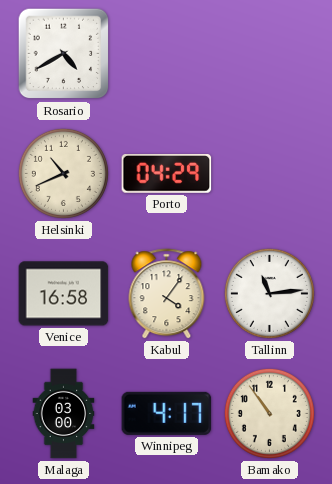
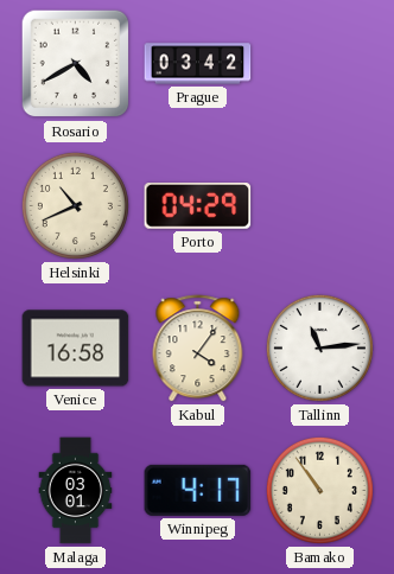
Prague: none -> 03:42 (198, 64)
Malaga: 03:00 -> 03:01 (76, 491)
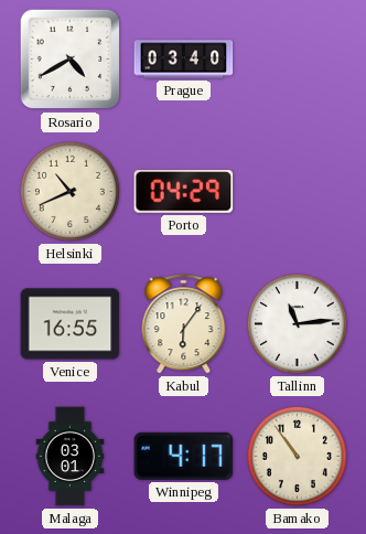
Prague: 03:42 -> 03:40 (184, 60)
Venice: 16:58 -> 16:55 (71, 324)
Kabul: 4:06 -> 6:06 (184, 324)
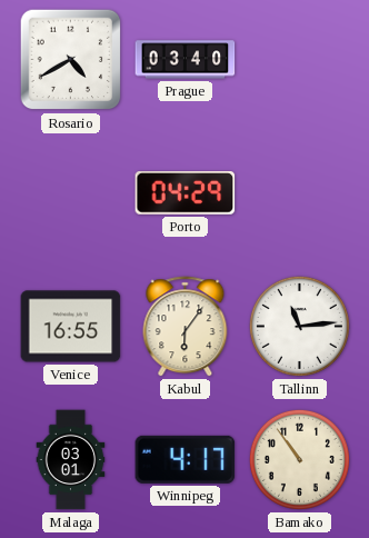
Helsinki: 10:41 -> none (69, 191)
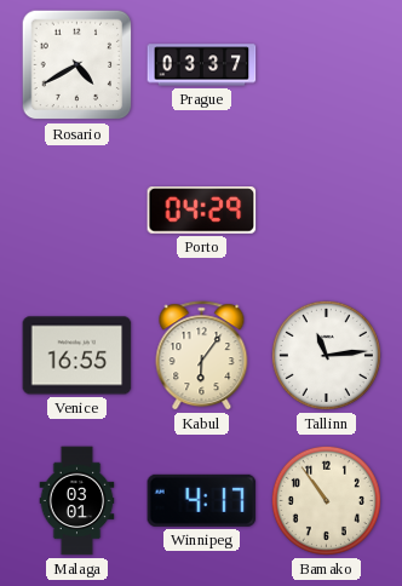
Prague: 03:40 -> 03:37 (202, 65)
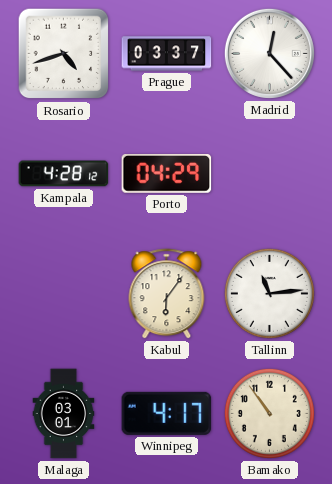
Rosario: 4:40 -> 4:42 (64, 54)
Madrid: none -> 12:23 (269, 53)
Kampala: none -> 4:28 (64, 174)
Venice: 16:55 -> none (77, 356)
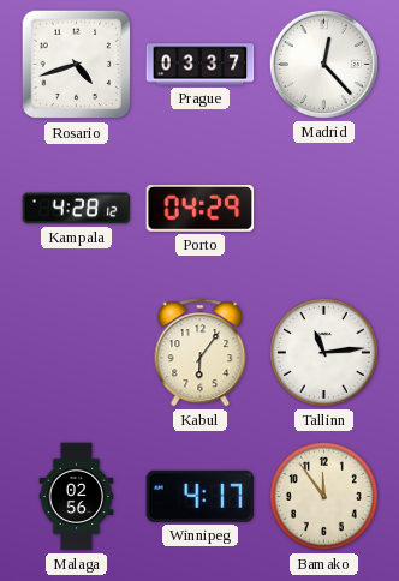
Malaga: 03:01 -> 02:56 (77, 497)
Bamako: 10:54 -> 11:54 (323, 496)
